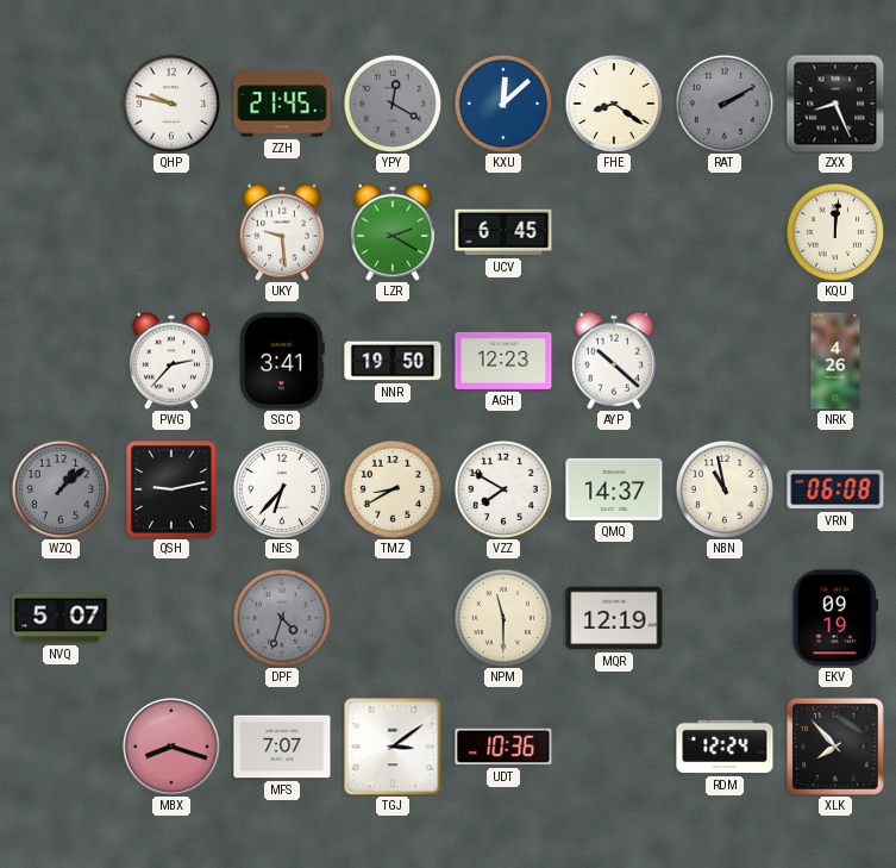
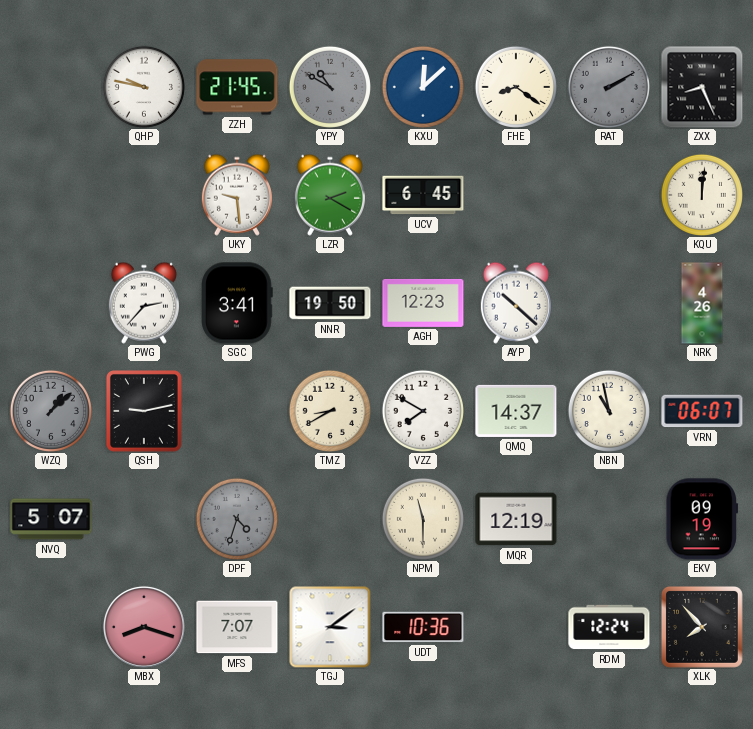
YPY: 12:20 -> 10:50 (330, 87)
NES: 6:37 -> none (282, 489)
VRN: 06:08 -> 06:07 (702, 411)
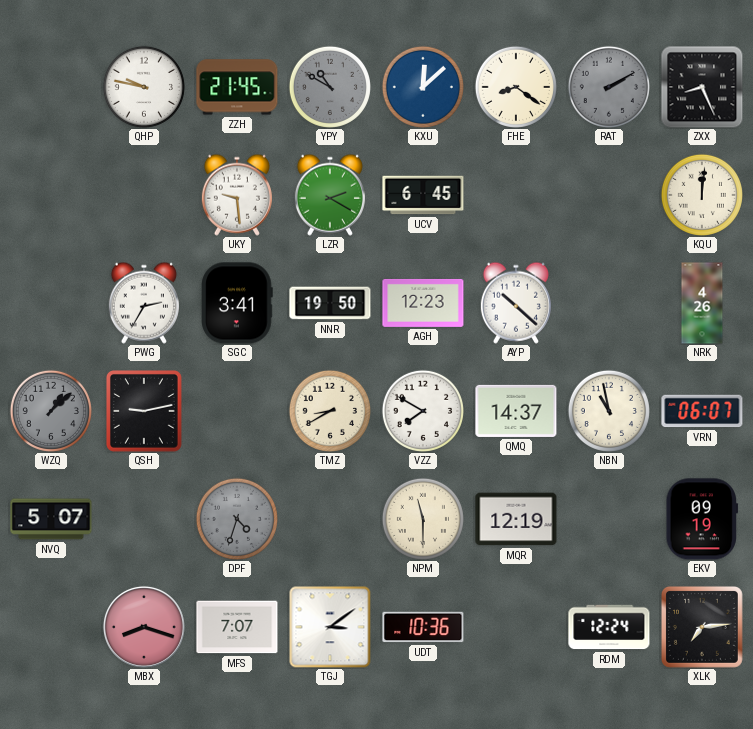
PWG: 2:37 -> 2:35 (144, 303)
XLK: 7:53 -> 7:14 (702, 627)
